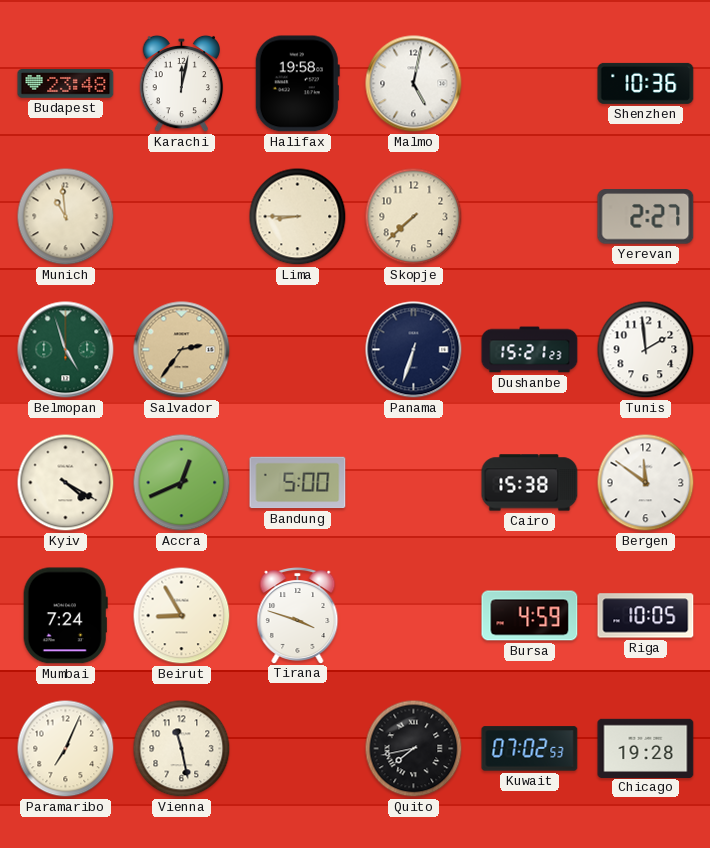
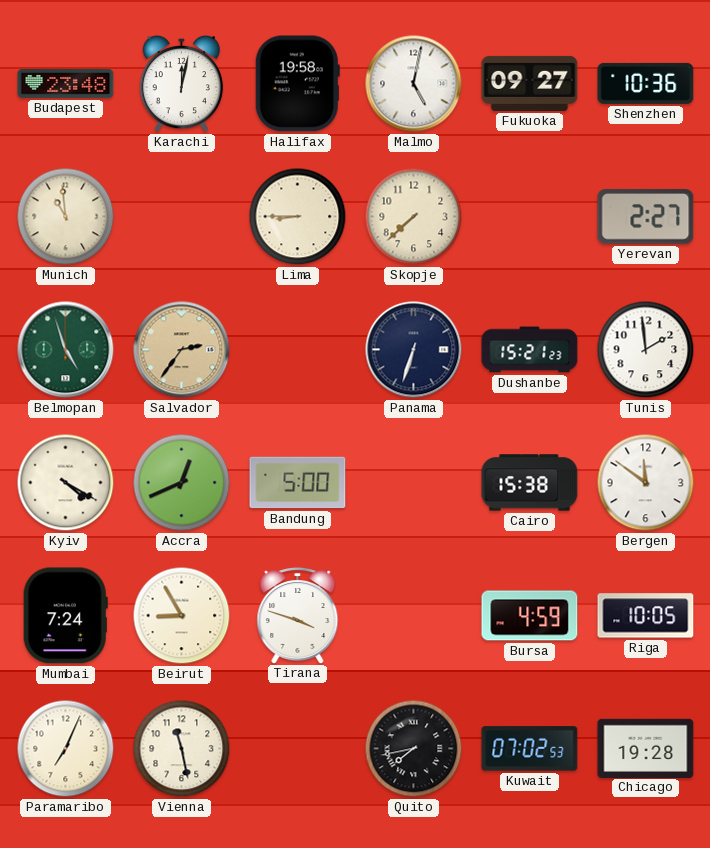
Fukuoka: none -> 09:27 (530, 83)
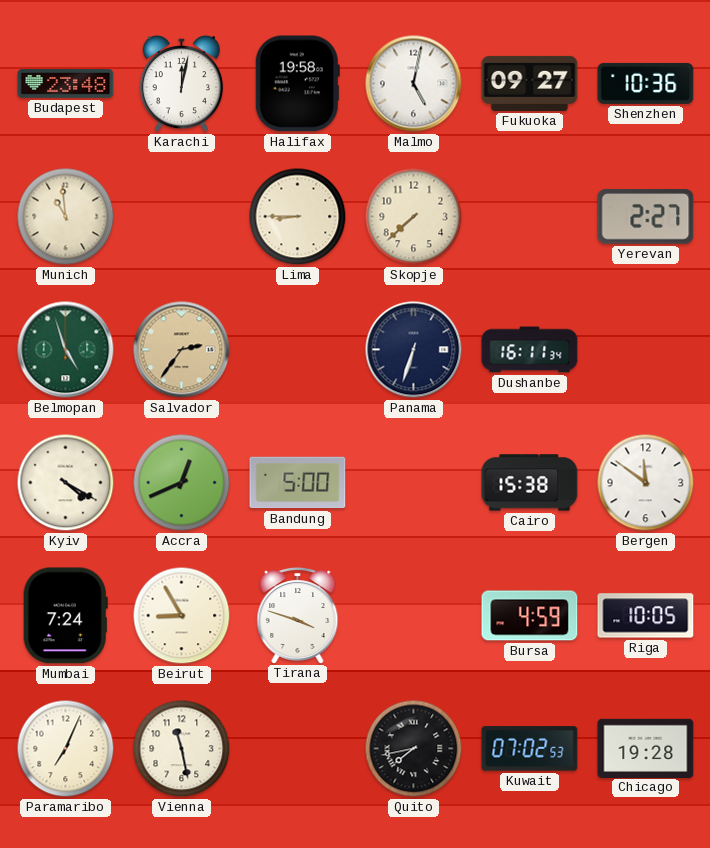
Dushanbe: 15:21 -> 16:11 (530, 350)
Tunis: 1:59 -> none (646, 350)
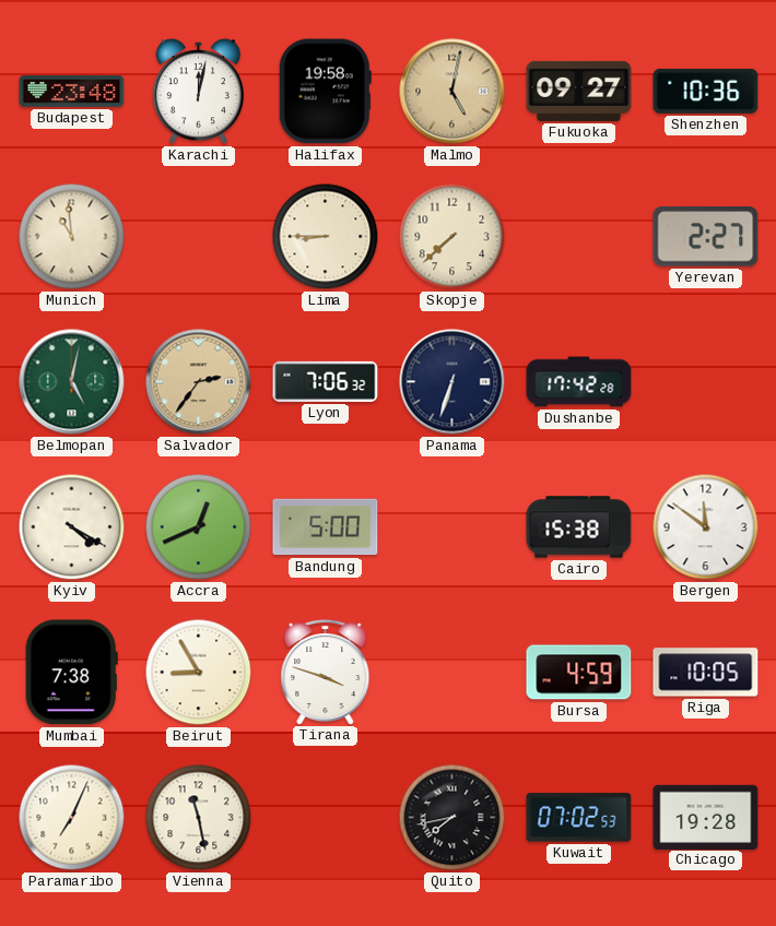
Malmo dial: white -> champagne (452, 92)
Belmopan: 4:57 -> 5:02 (72, 382)
Lyon: none -> 7:06 (326, 381)
Dushanbe: 16:11 -> 17:42 (579, 382)
Mumbai: 7:24 -> 7:38 (71, 673)
